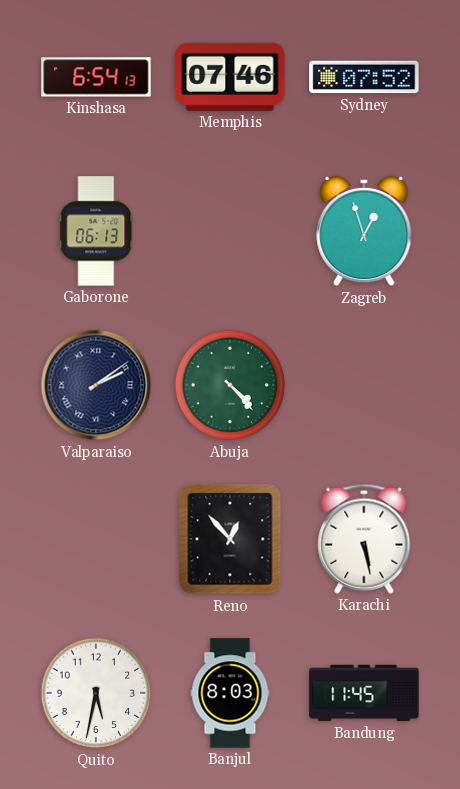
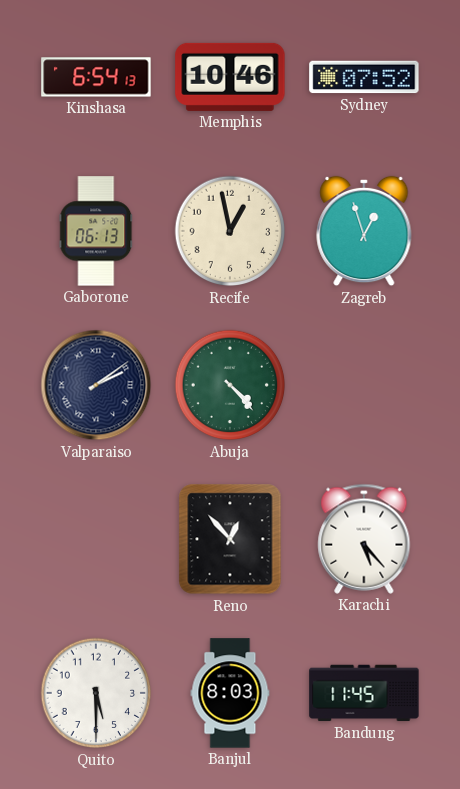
Memphis: 07:46 -> 10:46 (230, 77)
Recife: none -> 12:58 (230, 231)
Karachi: 5:28 -> 5:23 (364, 539)
Quito: 5:32 -> 5:30 (96, 693)
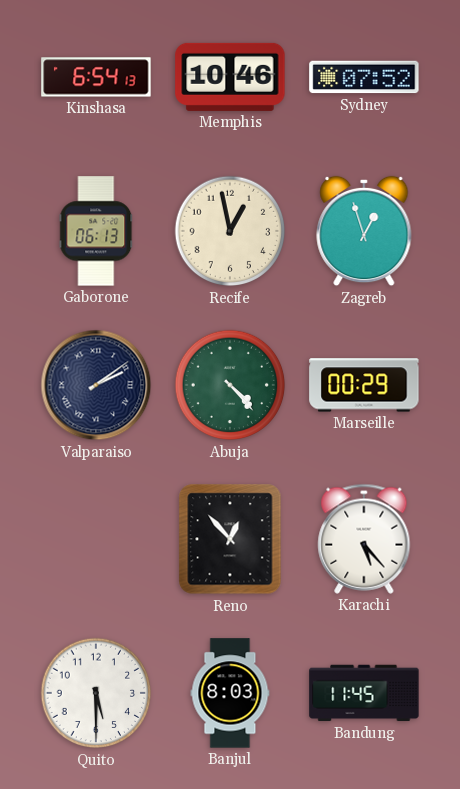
Marseille: none -> 00:29 (364, 385)
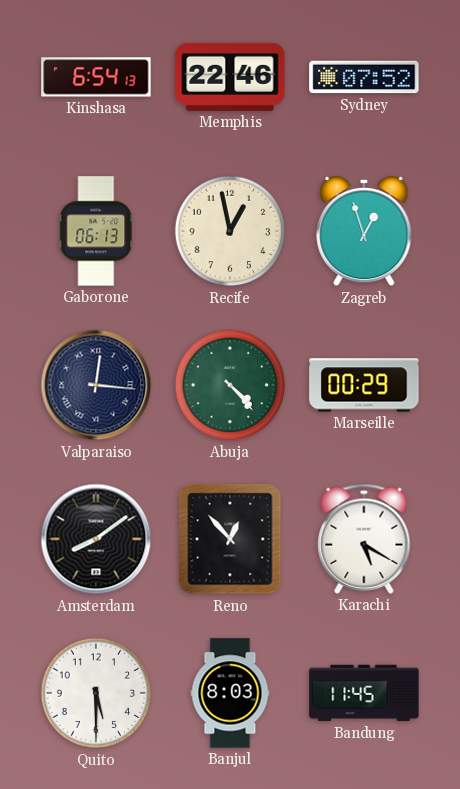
Memphis: 10:46 -> 22:46 (230, 77)
Valparaiso: 2:09 -> 12:16 (96, 385)
Amsterdam: none -> 8:09 (96, 539)
Karachi: 5:23 -> 5:20 (364, 539)
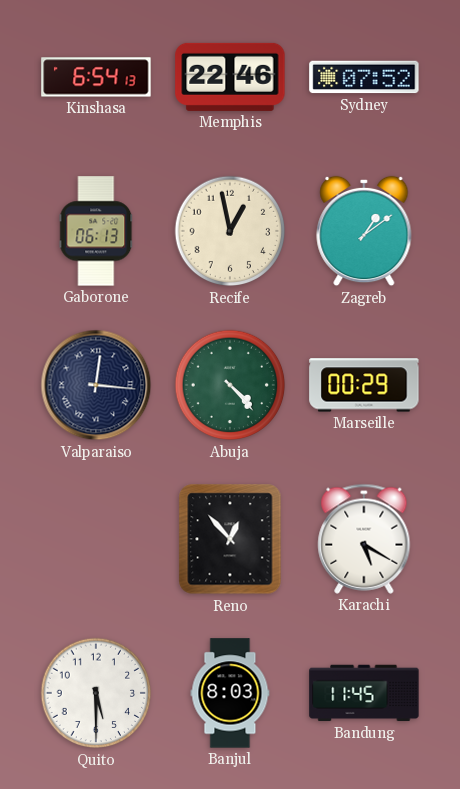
Zagreb: 12:57 -> 1:09 (364, 231)
Amsterdam: 8:09 -> none (96, 539)
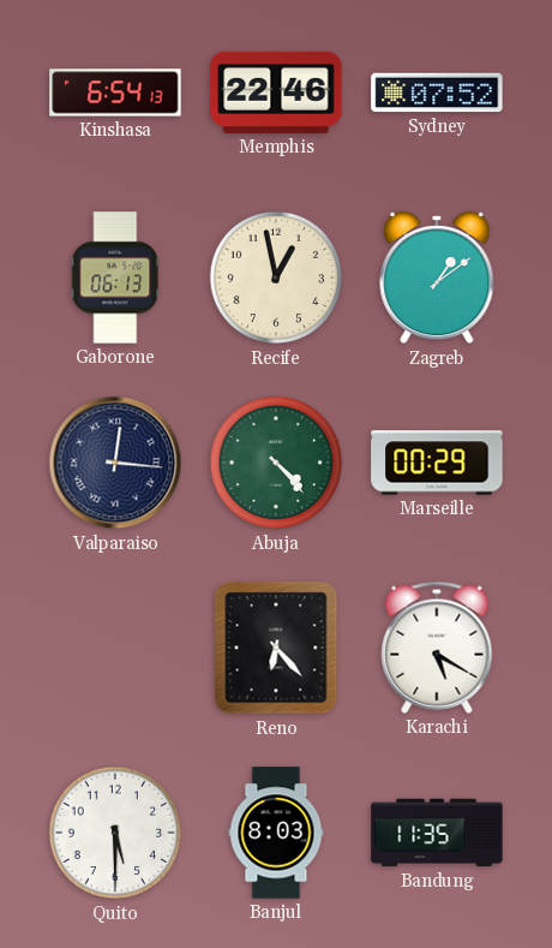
Reno: 12:53 -> 6:23 (276, 648)
Bandung: 11:45 -> 11:35 (437, 833)
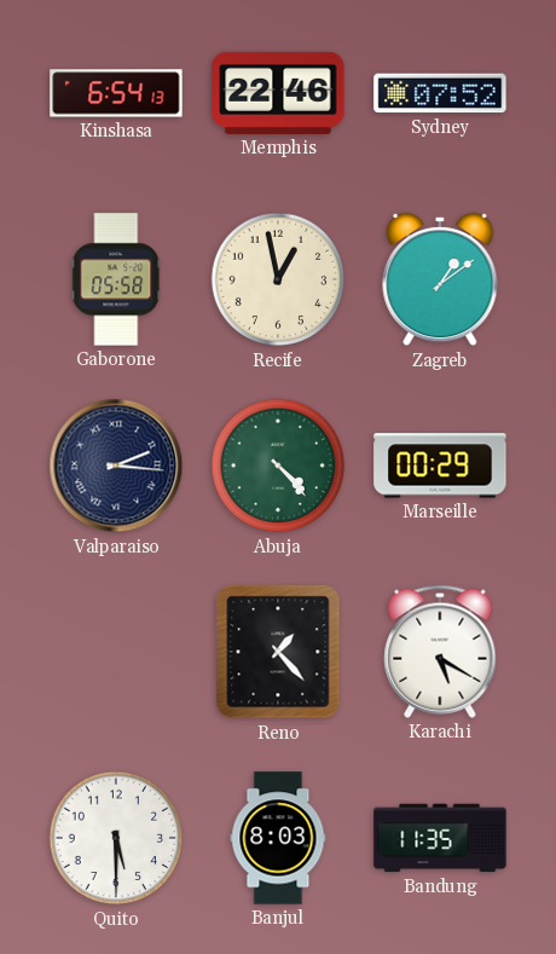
Gaborone: 06:13 -> 05:58 (116, 279)
Valparaiso: 12:16 -> 2:16 (116, 466)
Reno: 6:23 -> 1:23 (278, 652)
